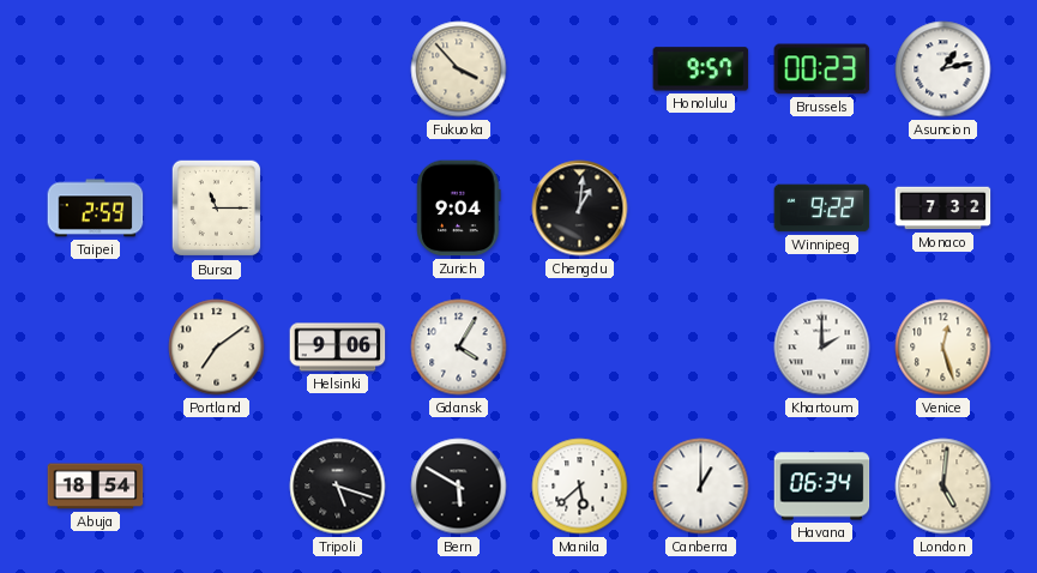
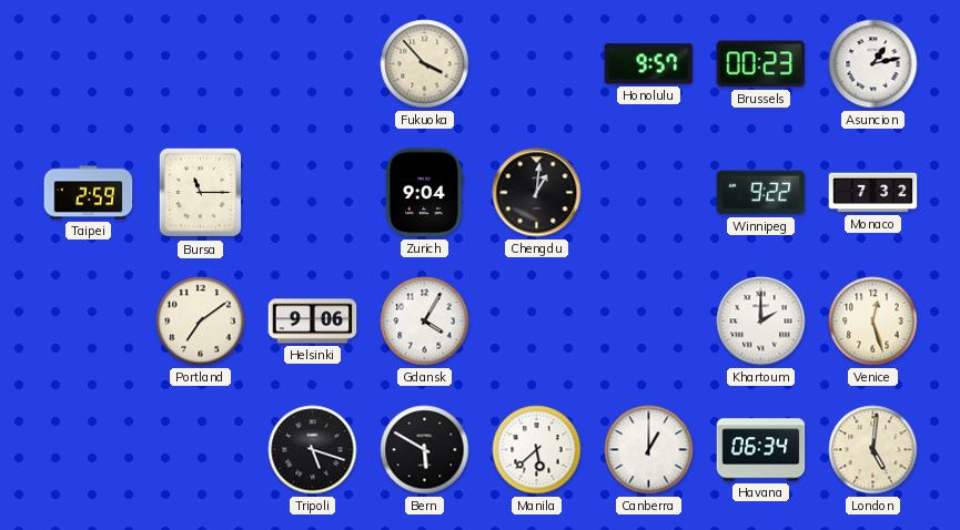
Abuja: 18:54 -> none (96, 487)
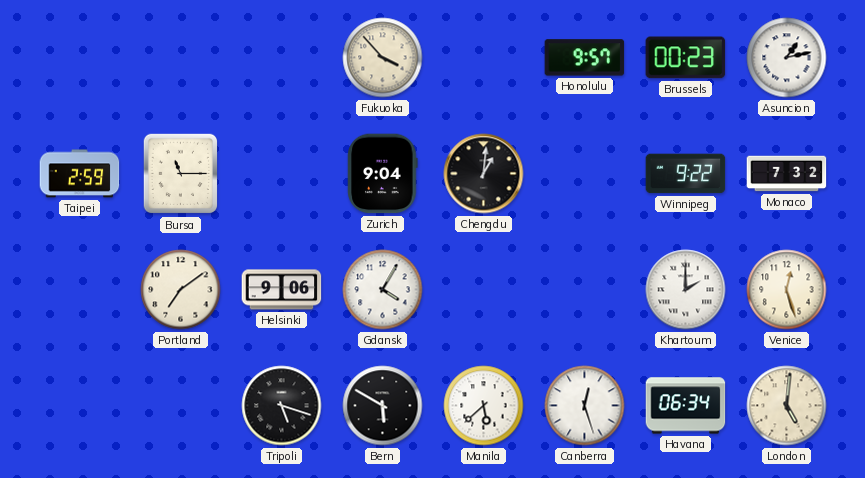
Canberra: 1:00 -> 12:27 (585, 406)
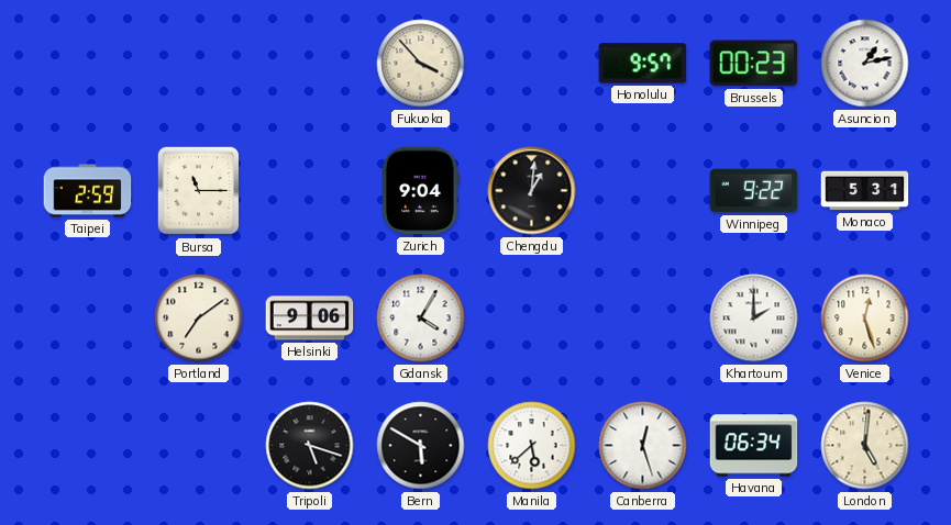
Monaco: 7:32 -> 5:31 (865, 191)
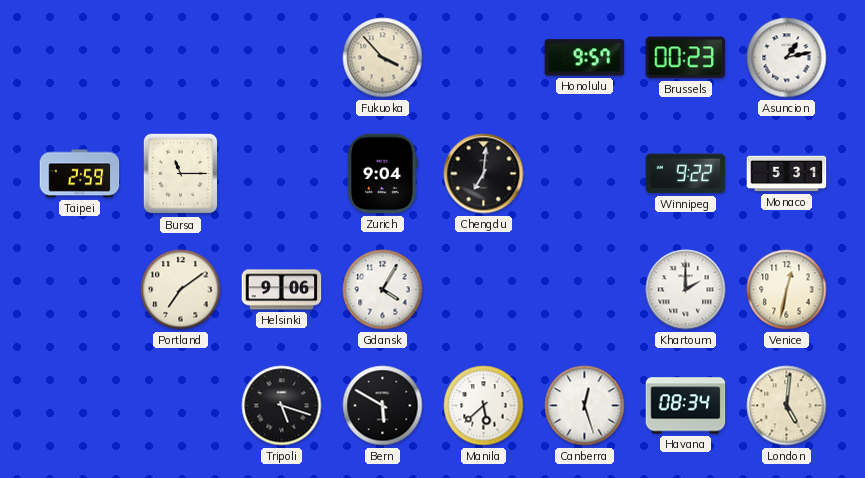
Chengdu: 1:01 -> 7:01 (484, 174)
Venice: 12:27 -> 12:32 (787, 290)
Havana: 06:34 -> 08:34 (686, 406)
